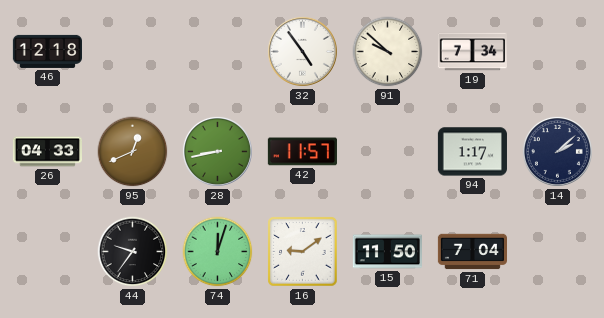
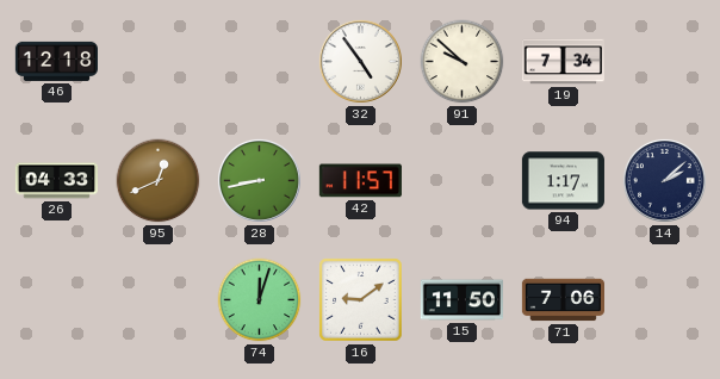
44: 9:36 -> none (133, 252)
71: 7:04 -> 7:06 (563, 300)
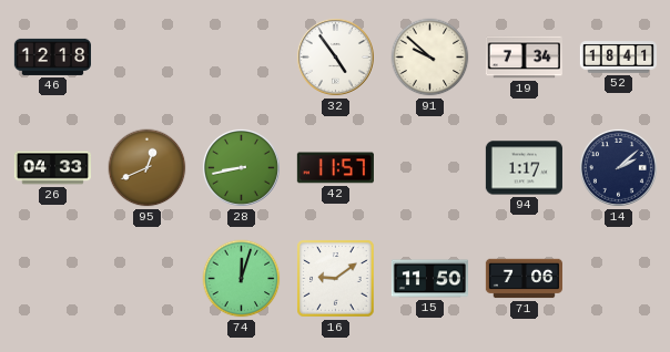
52: none -> 18:41 (618, 58)
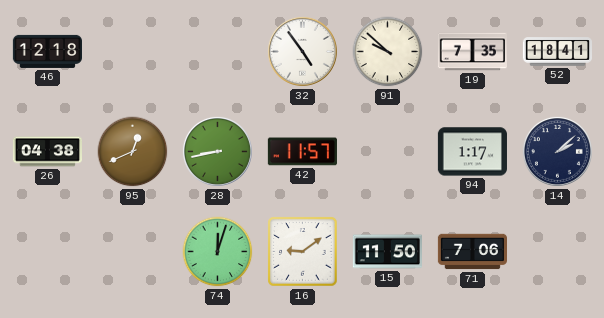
19: 7:34 -> 7:35 (472, 52)
26: 04:33 -> 04:38 (47, 152)
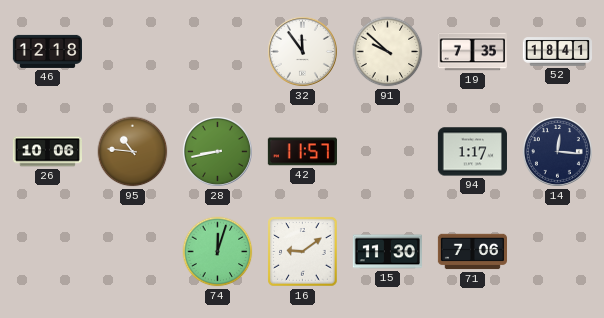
32: 4:54 -> 11:54 (302, 51)
26: 04:38 -> 10:06 (47, 152)
95: 12:41 -> 10:46 (133, 152)
14: 2:08 -> 12:16 (557, 151)
15: 11:50 -> 11:30 (387, 252)
